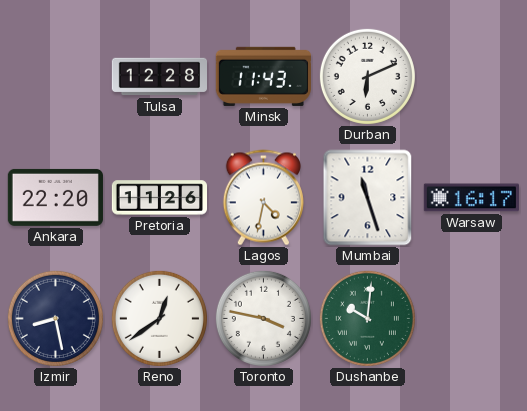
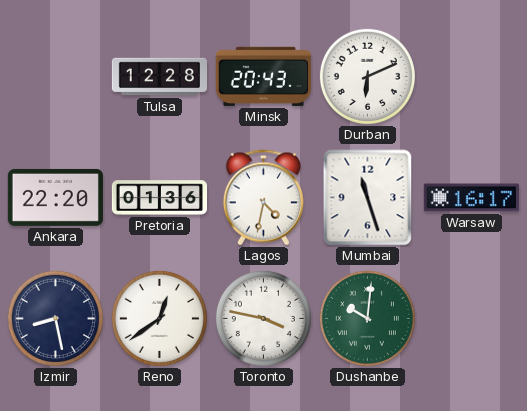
Minsk: 11:43 -> 20:43 (263, 76)
Pretoria: 11:26 -> 01:36 (159, 198)
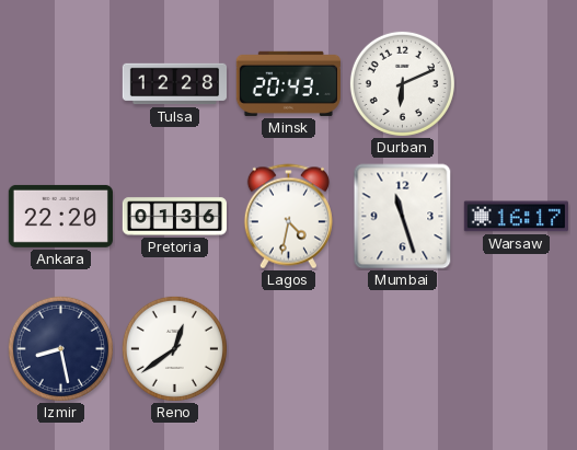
Toronto: 3:47 -> none (263, 318)
Dushanbe: 10:01 -> none (367, 318)
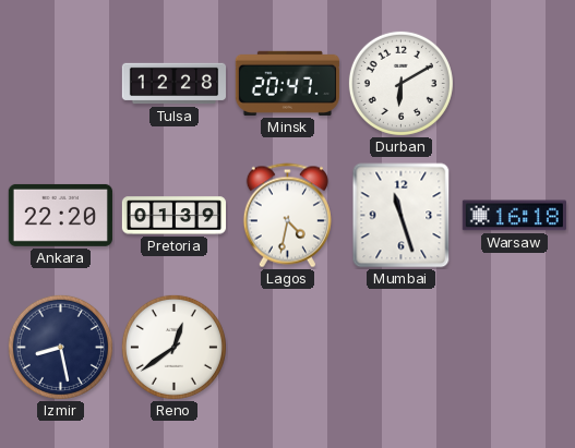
Minsk: 20:43 -> 20:47 (287, 83)
Durban: 6:11 -> 6:10 (400, 83)
Pretoria: 01:36 -> 01:39 (173, 216)
Warsaw: 16:17 -> 16:18 (514, 216)
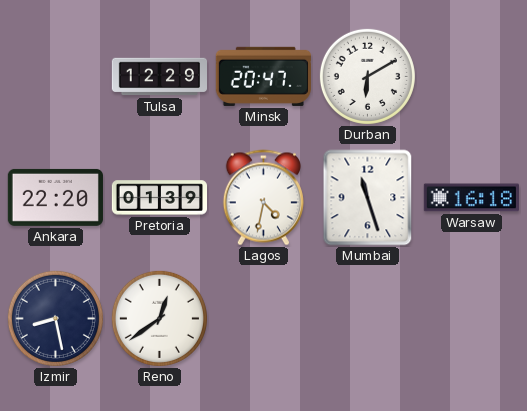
Tulsa: 12:28 -> 12:29 (159, 77)
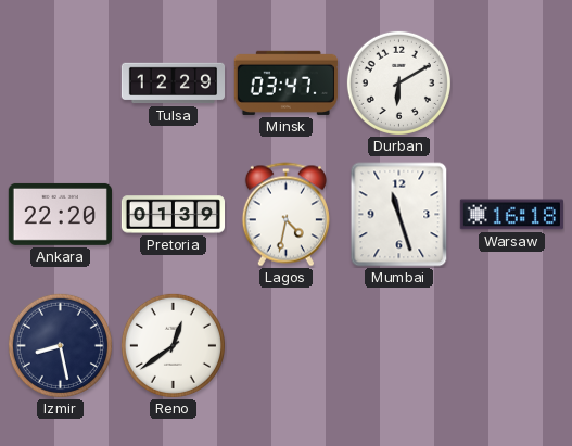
Minsk: 20:47 -> 03:47 (285, 82)
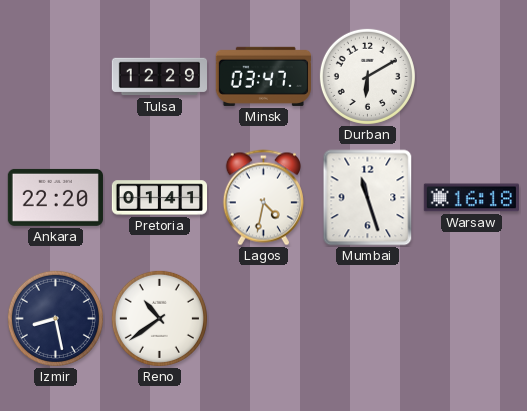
Pretoria: 01:39 -> 01:41 (159, 198)
Reno: 12:39 -> 10:39 (159, 318)
